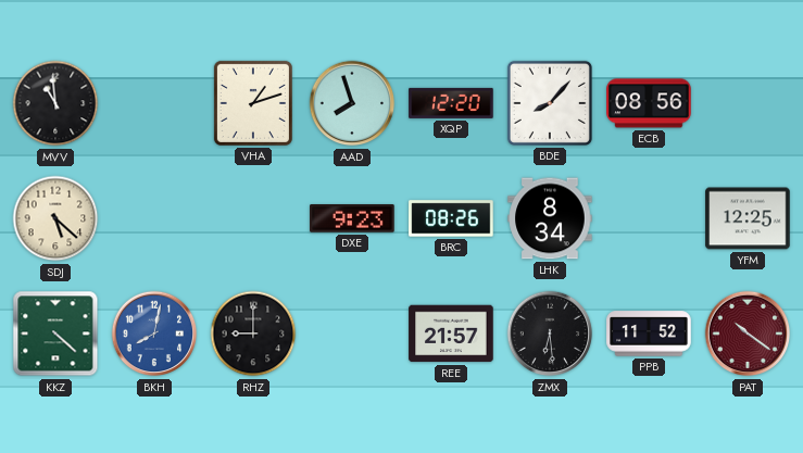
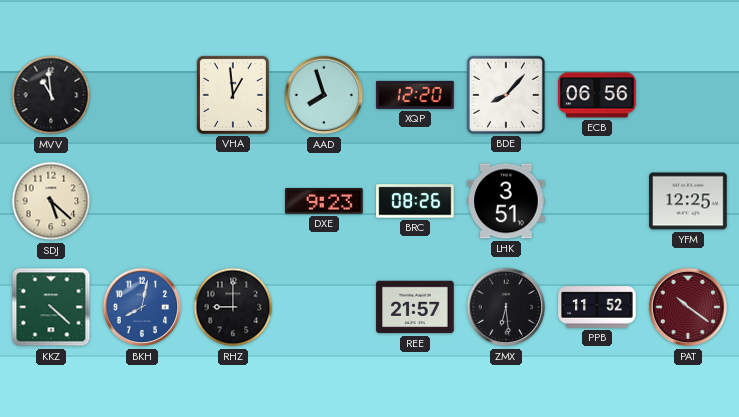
VHA: 1:12 -> 12:59 (233, 95)
ECB: 08:56 -> 06:56 (597, 95)
LHK: 8:34 -> 3:51 (506, 201)
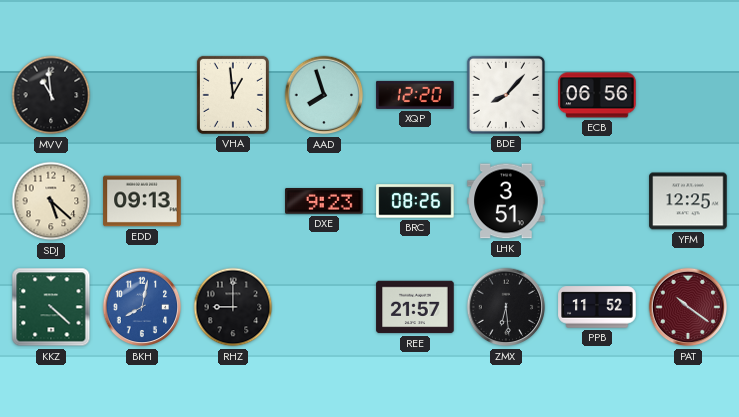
EDD: none -> 09:13 (142, 201)
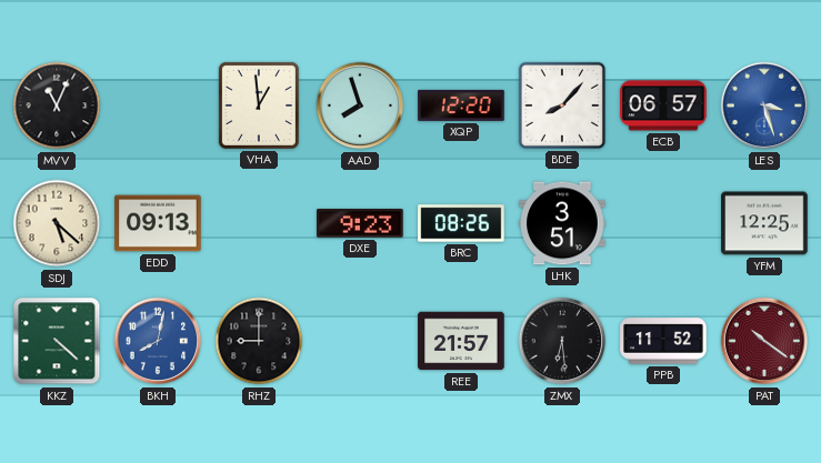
MVV: 10:59 -> 11:04 (57, 105)
ECB: 06:56 -> 06:57 (663, 105)
LES: none -> 3:27 (764, 105)
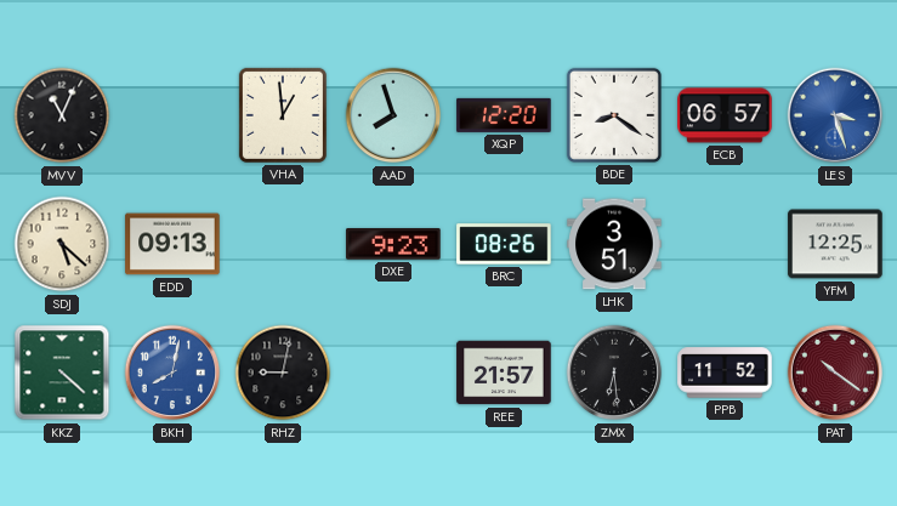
BDE: 8:07 -> 8:21 (614, 115)
RHZ: 9:00 -> 9:02 (283, 373)
